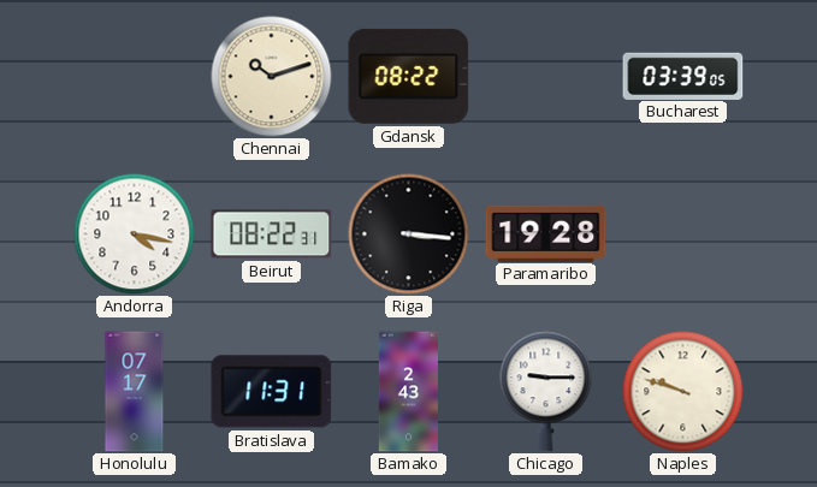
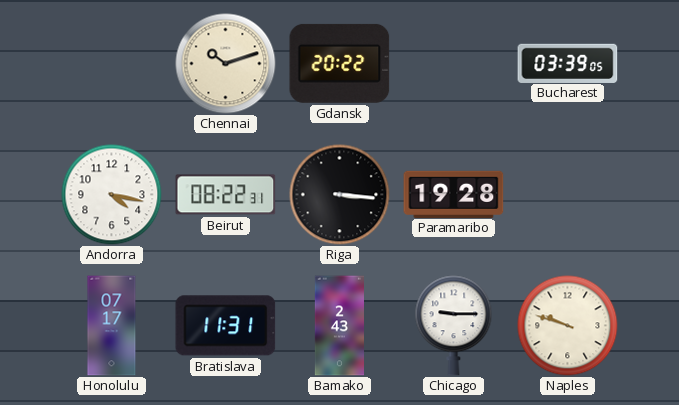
Gdansk: 08:22 -> 20:22 (340, 63)
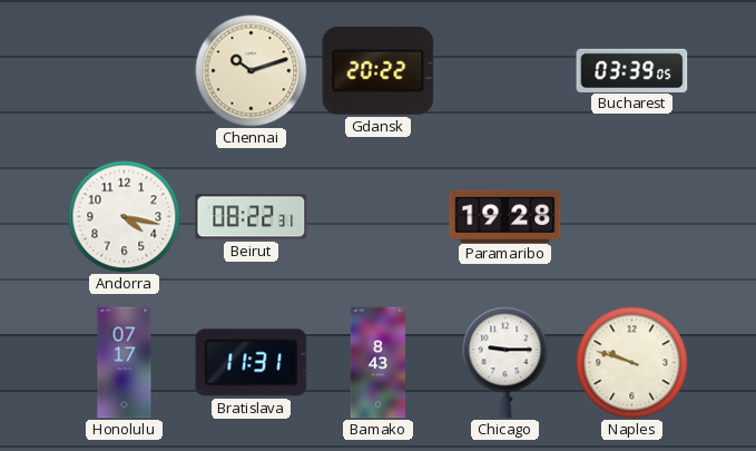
Riga: 3:16 -> none (340, 195)
Bamako: 2:43 -> 8:43 (377, 363)
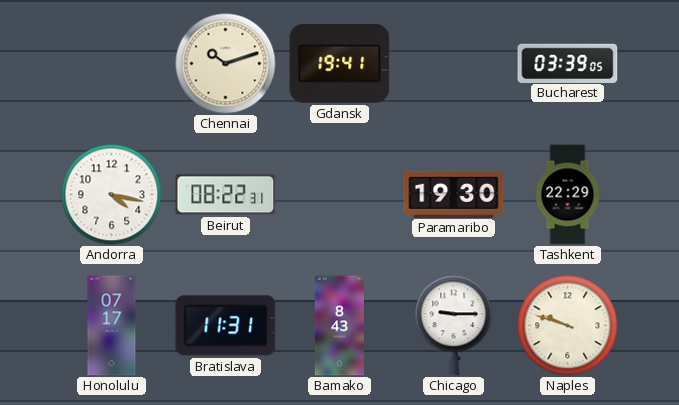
Gdansk: 20:22 -> 19:41 (340, 63)
Paramaribo: 19:28 -> 19:30 (454, 194)
Tashkent: none -> 22:29 (568, 195)
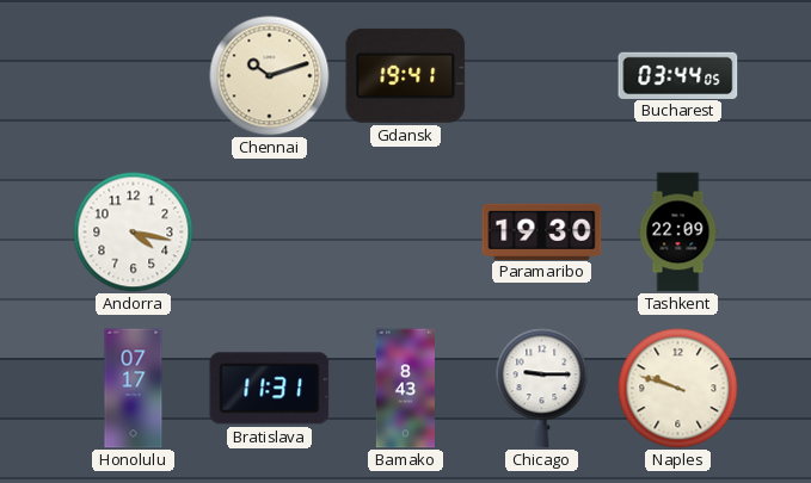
Bucharest: 03:39 -> 03:44 (678, 75)
Beirut: 08:22 -> none (226, 195)
Tashkent: 22:29 -> 22:09 (678, 233)
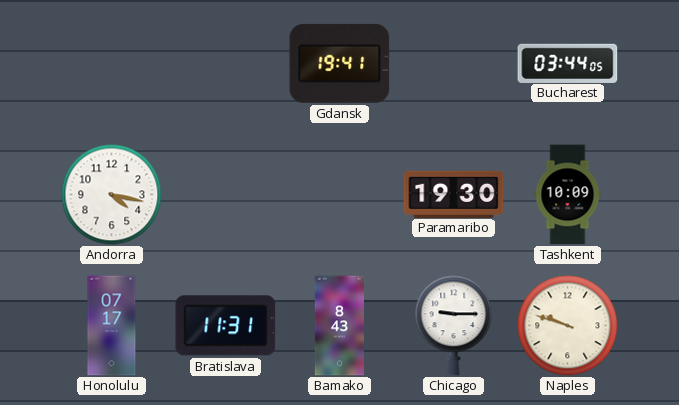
Chennai: 10:12 -> none (270, 76)
Tashkent: 22:09 -> 10:09 (568, 195)
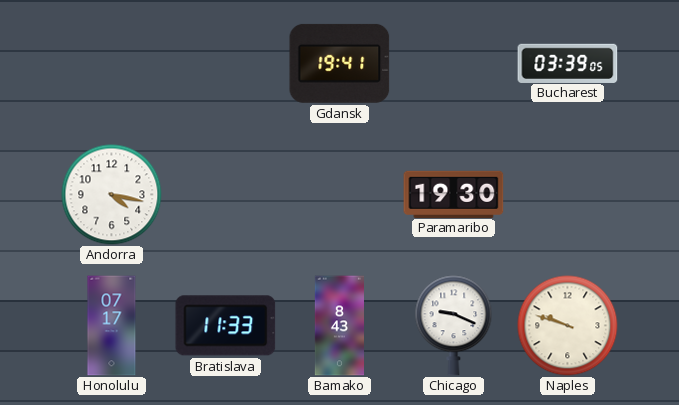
Bucharest: 03:44 -> 03:39 (568, 63)
Tashkent: 10:09 -> none (568, 195)
Bratislava: 11:31 -> 11:33 (226, 326)
Chicago: 9:15 -> 9:19 (454, 326)
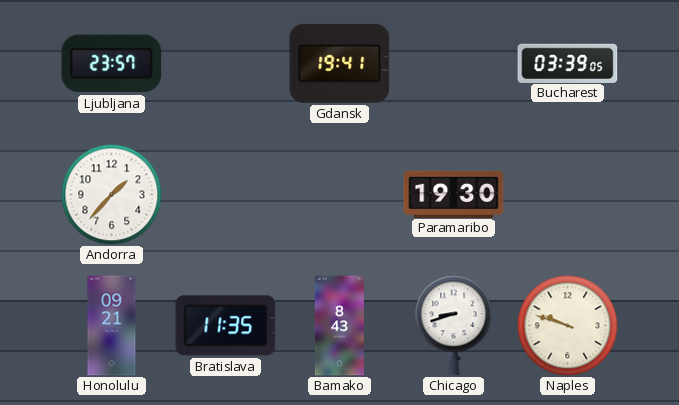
Ljubljana: none -> 23:57 (112, 64)
Andorra: 4:17 -> 1:37 (112, 195)
Honolulu: 07:17 -> 09:21 (112, 326)
Bratislava: 11:33 -> 11:35 (226, 326)
Chicago: 9:19 -> 8:42 (454, 326)
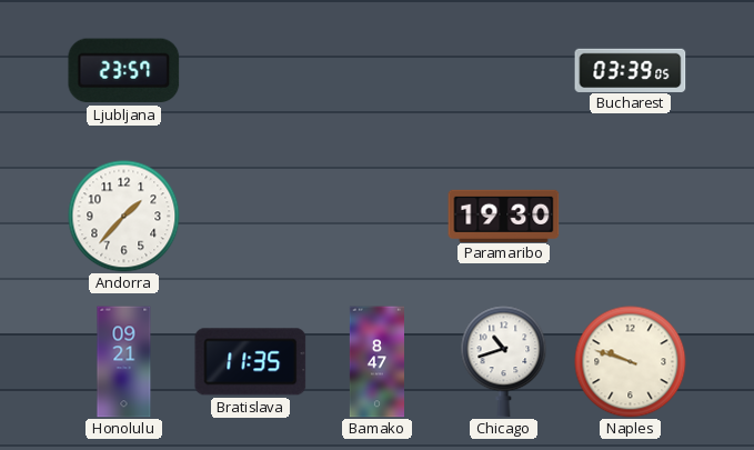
Gdansk: 19:41 -> none (340, 63)
Bamako: 8:43 -> 8:47 (376, 362)
Chicago: 8:42 -> 10:42 (504, 362)
